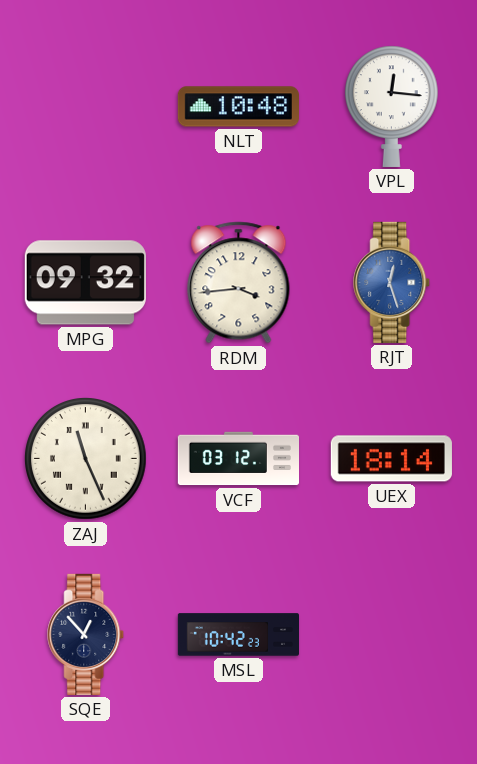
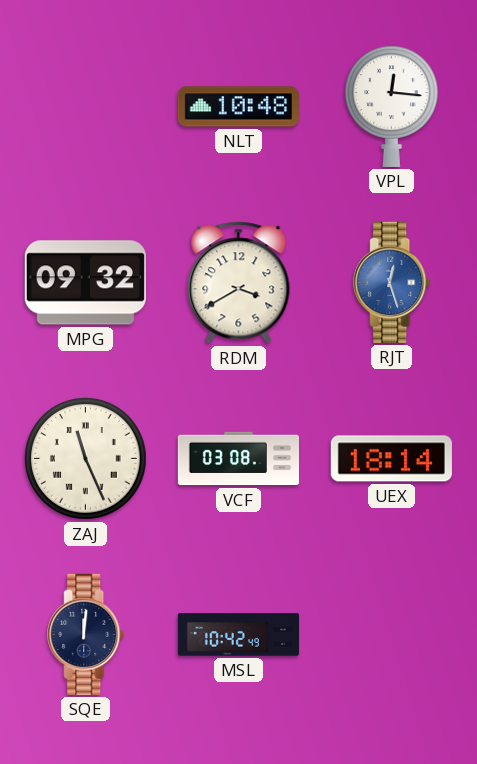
RDM: 3:44 -> 3:40 (239, 283)
VCF: 03:12 -> 03:08 (238, 459)
SQE: 12:53 -> 12:01 (86, 634)
MSL: 10:42:23 -> 10:42:49 (238, 635)
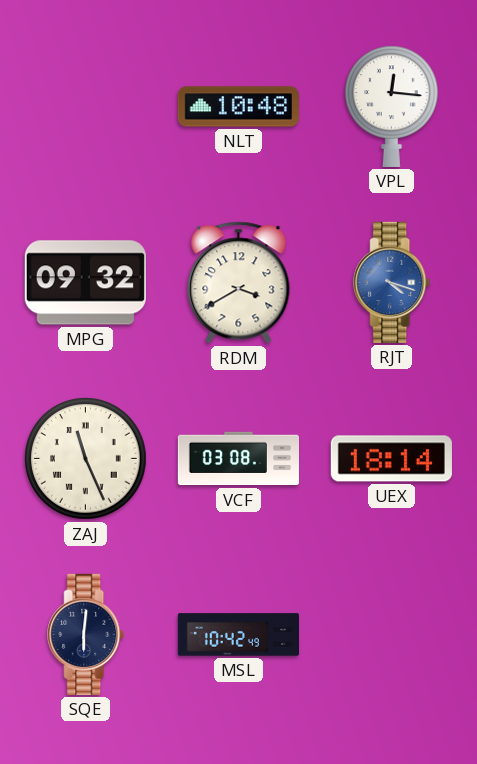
RJT: 12:27 -> 4:18 (392, 282)
SQE: 12:01 -> 6:01 (86, 634)
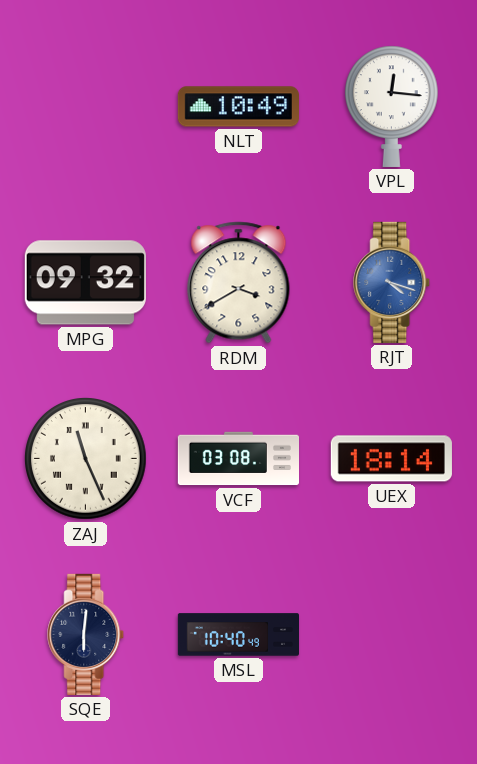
NLT: 10:48 -> 10:49 (238, 107)
MSL: 10:42 -> 10:40 (238, 635)
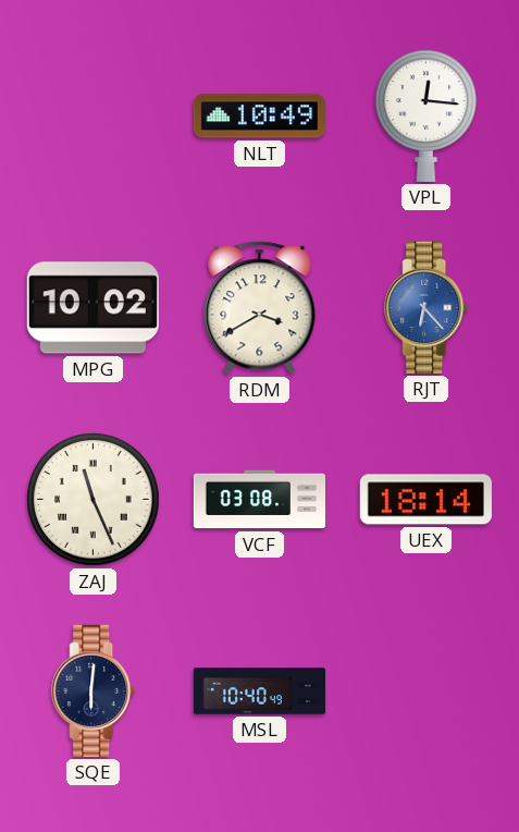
MPG: 09:32 -> 10:02 (92, 308)
RJT: 4:18 -> 6:23 (427, 307)
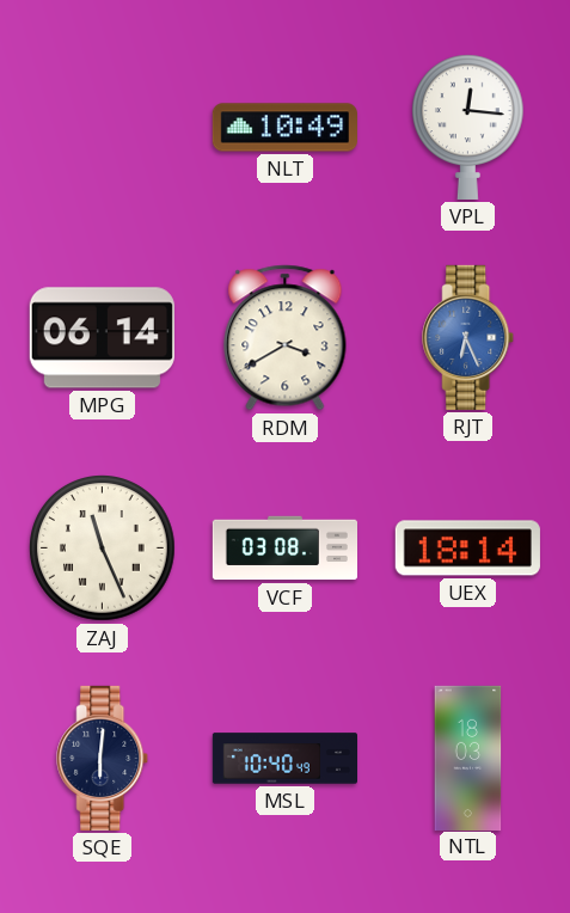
MPG: 10:02 -> 06:14 (102, 338)
RJT: 6:23 -> 6:26 (468, 337)
NTL: none -> 18:03 (468, 758)
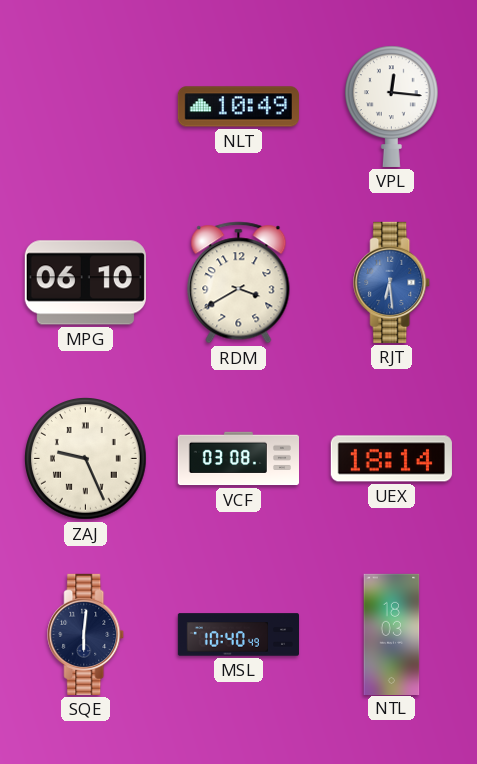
MPG: 06:14 -> 06:10 (85, 283)
RJT: 6:26 -> 6:29 (392, 282)
ZAJ: 11:26 -> 9:26 (86, 459)
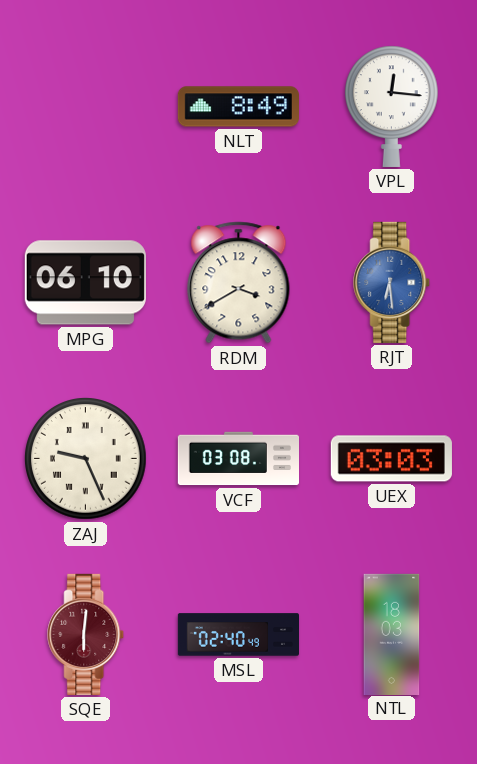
NLT: 10:49 -> 8:49 (238, 107)
UEX: 18:14 -> 03:03 (391, 459)
SQE dial: navy -> burgundy (86, 634)
MSL: 10:40 -> 02:40 (238, 635)
